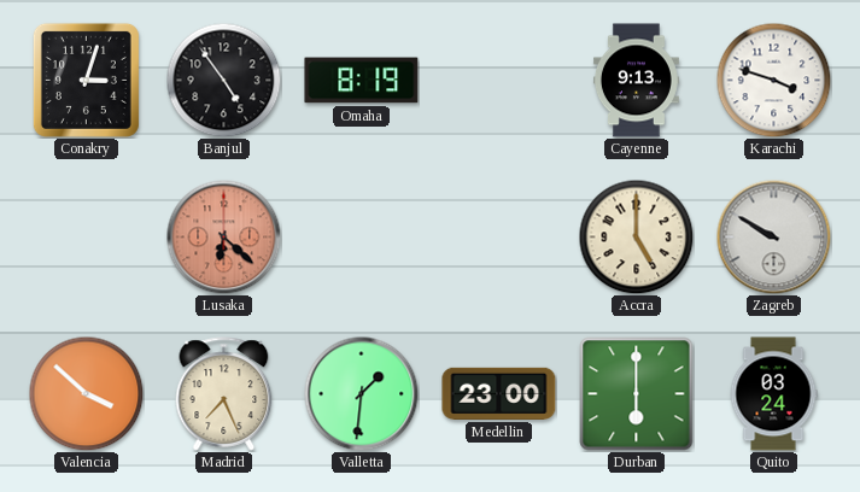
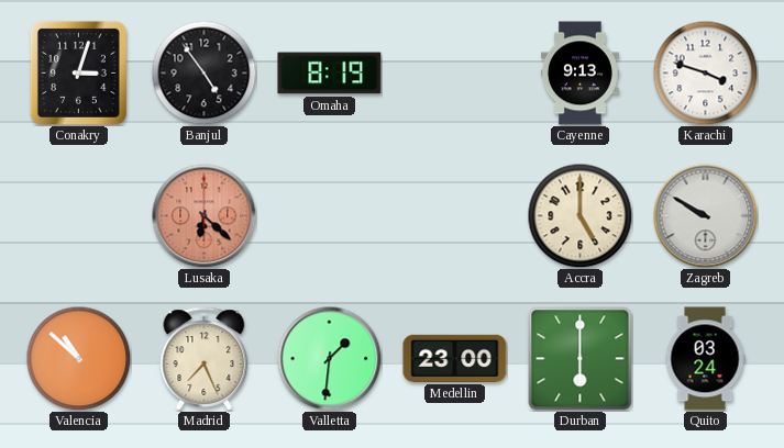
Valencia: 3:52 -> 10:52 (78, 358)
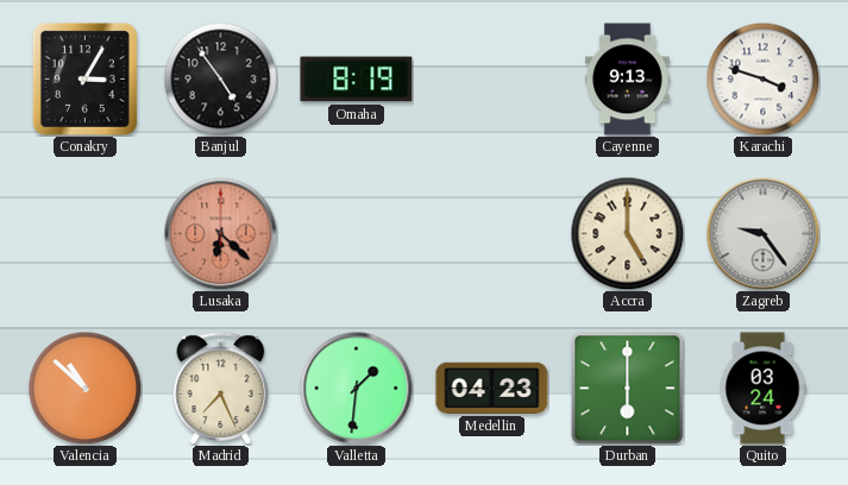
Conakry: 3:03 -> 3:05 (84, 78)
Zagreb: 9:50 -> 9:24 (762, 233)
Medellin: 23:00 -> 04:23 (492, 388)
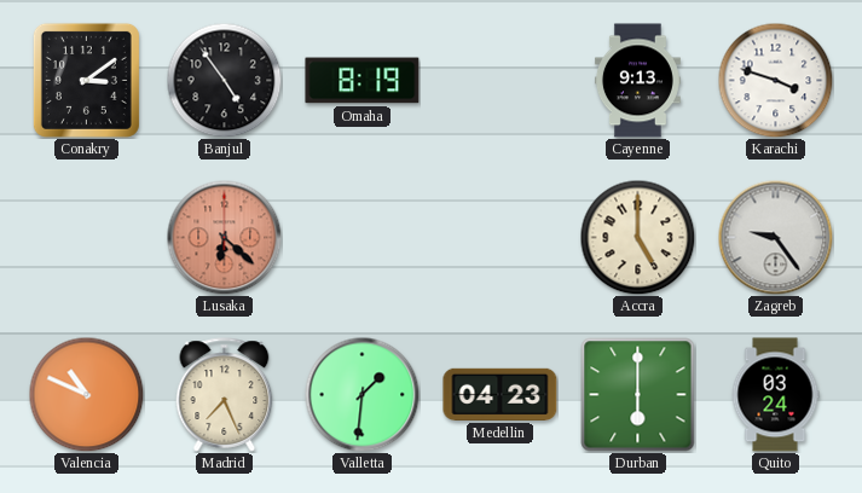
Conakry: 3:05 -> 3:09 (86, 80)
Valencia: 10:52 -> 10:49 (86, 394)
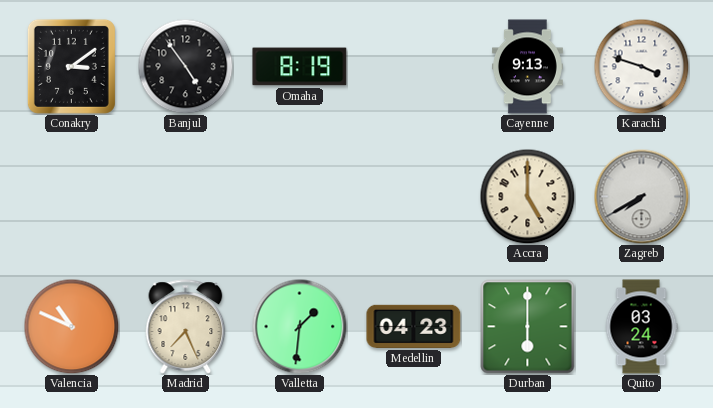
Lusaka: 6:22 -> none (224, 237)
Zagreb: 9:24 -> 7:40 (641, 196)
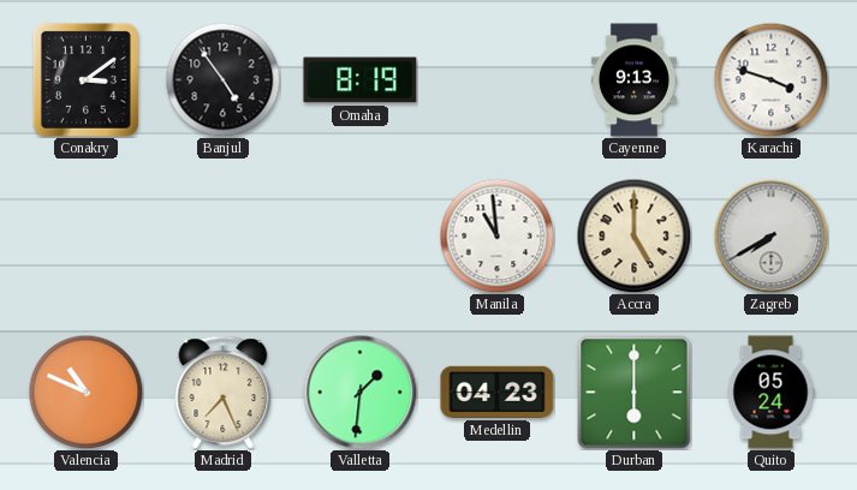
Manila: none -> 10:59 (496, 235)
Quito: 03:24 -> 05:24 (770, 393)
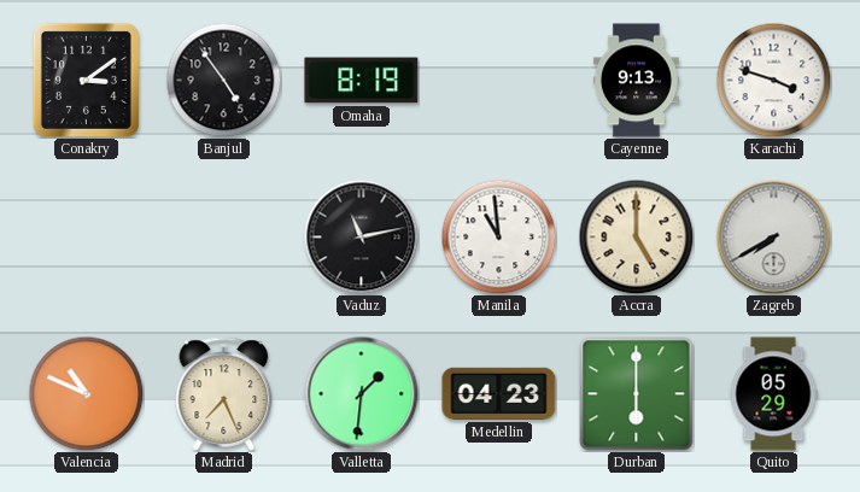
Vaduz: none -> 11:13 (361, 236)
Quito: 05:24 -> 05:29 (773, 394)
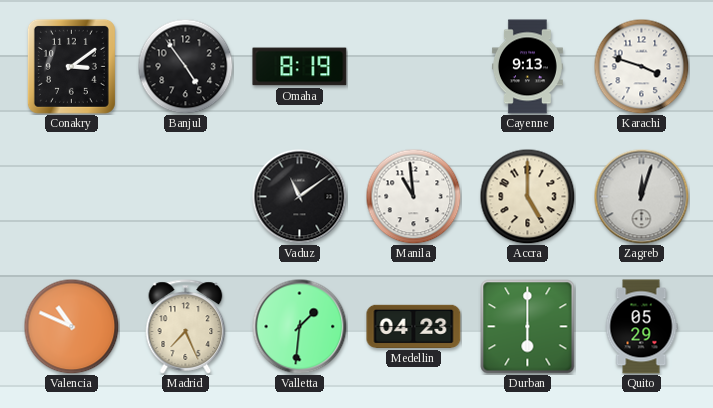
Vaduz: 11:13 -> 11:09 (299, 196)
Zagreb: 7:40 -> 12:03 (641, 196)
